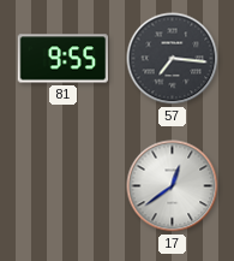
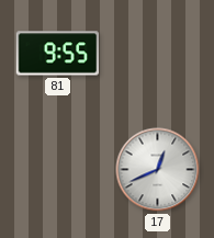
57: 7:16 -> none (173, 59)
17: 12:39 -> 12:41 (158, 170)
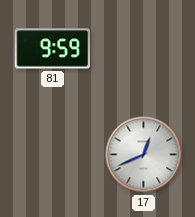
81: 9:55 -> 9:59 (53, 49)
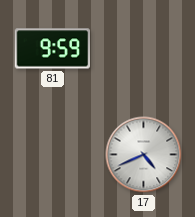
17: 12:41 -> 4:41 (144, 155)
